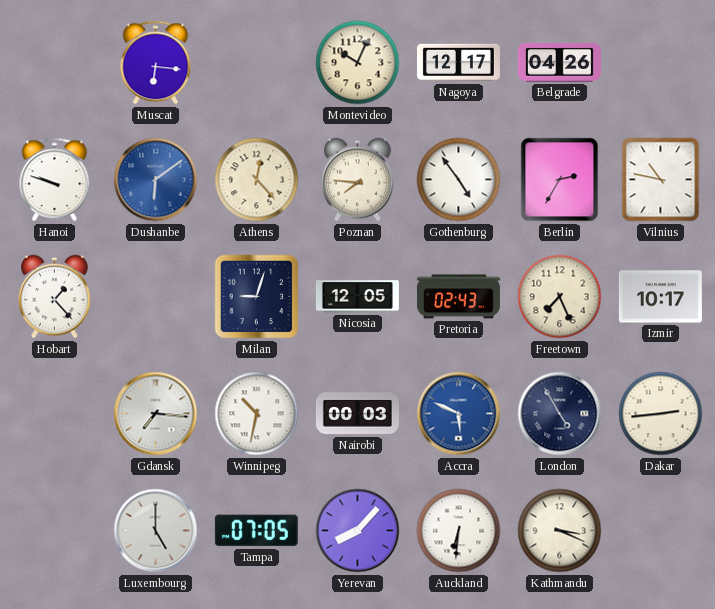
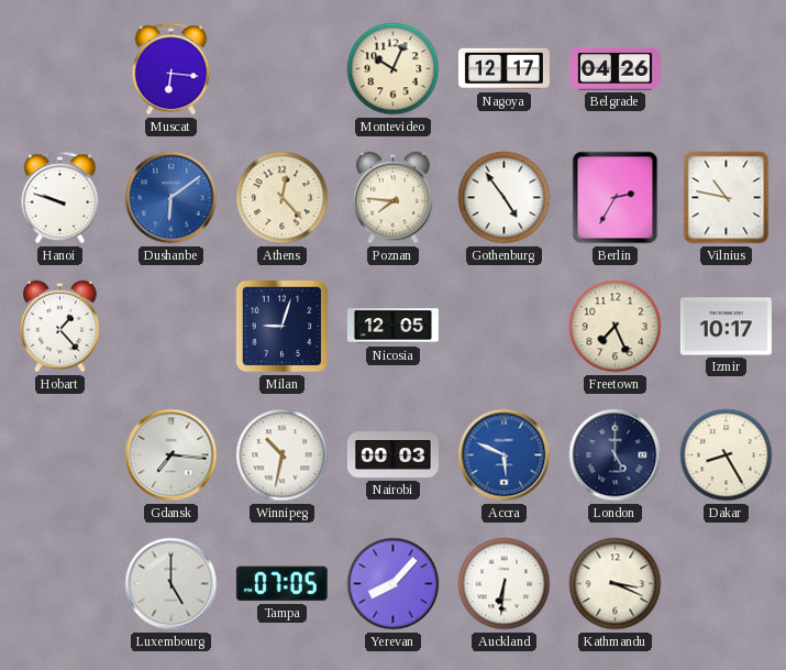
Pretoria: 02:43 -> none (458, 297)
London: 4:55 -> 5:00 (616, 455)
Dakar: 2:44 -> 8:25 (727, 455)
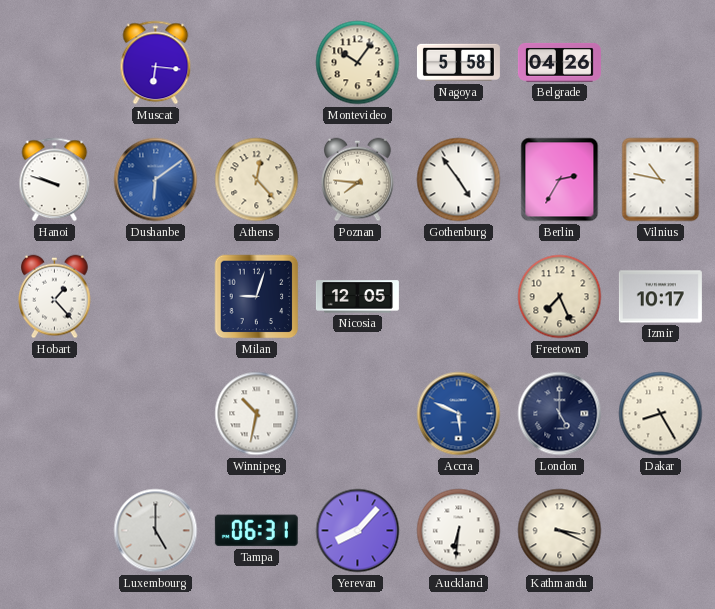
Montevideo: 10:04 -> 10:06 (358, 63)
Nagoya: 12:17 -> 5:58 (458, 63)
Gdansk: 7:16 -> none (171, 455)
Nairobi: 00:03 -> none (392, 455)
Tampa: 07:05 -> 06:31 (256, 531)
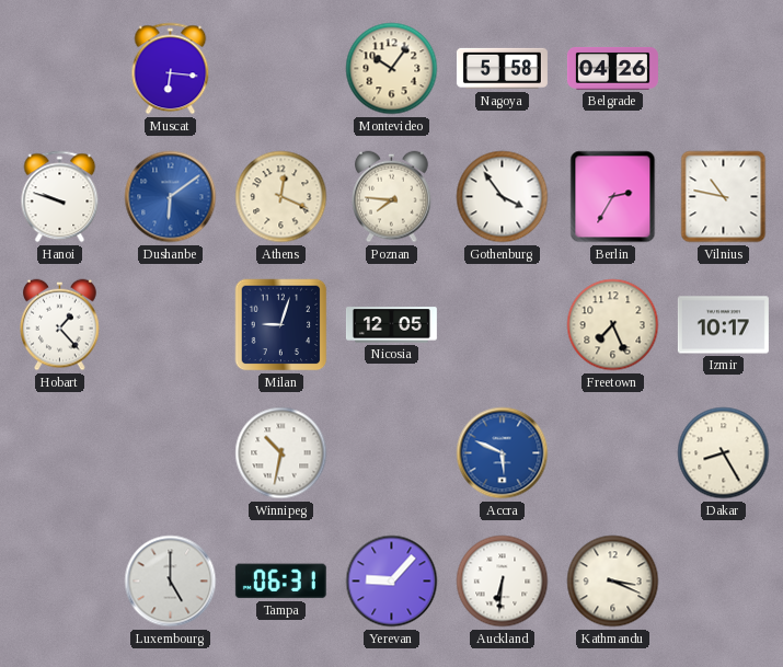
Athens: 12:23 -> 12:19 (281, 197)
Gothenburg: 4:54 -> 3:54 (503, 197)
London: 5:00 -> none (560, 414)
Yerevan: 8:07 -> 9:07 (392, 582)
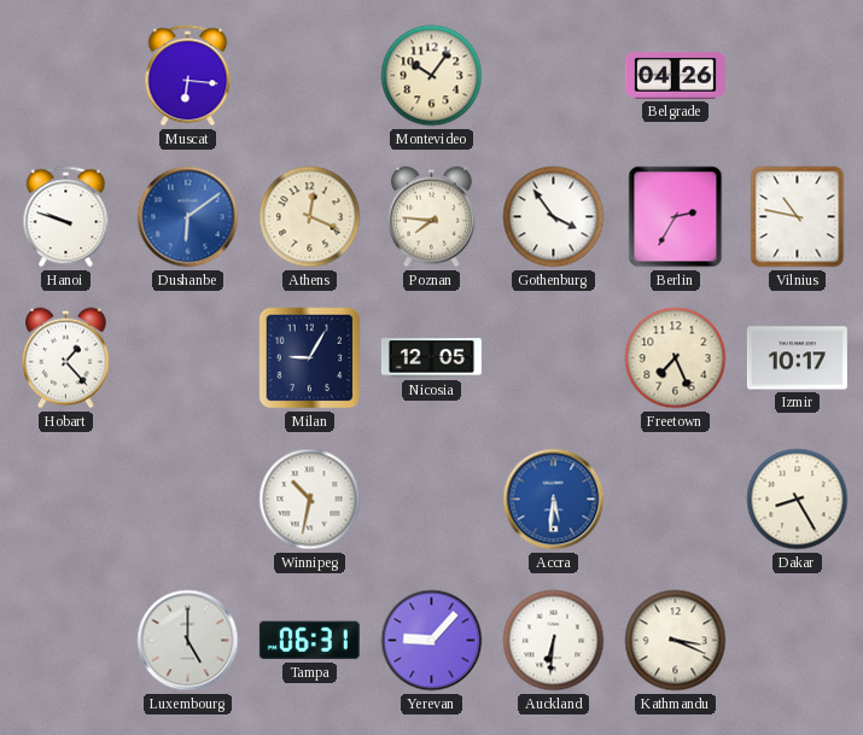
Nagoya: 5:58 -> none (502, 69)
Milan: 9:03 -> 9:05 (310, 358)
Accra: 5:49 -> 5:31 (554, 500)
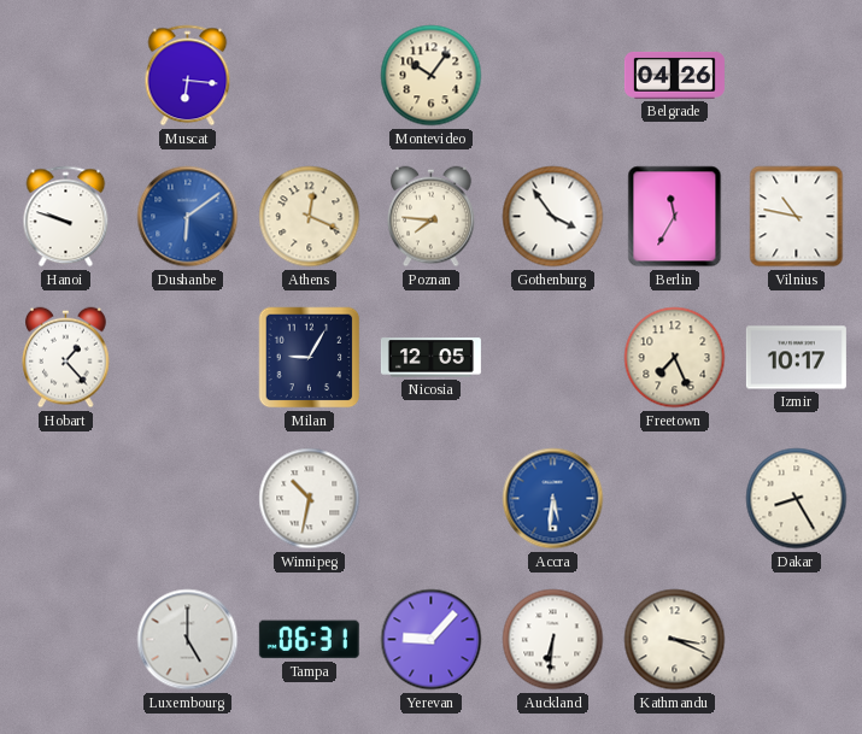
Berlin: 2:35 -> 11:35 (675, 217)
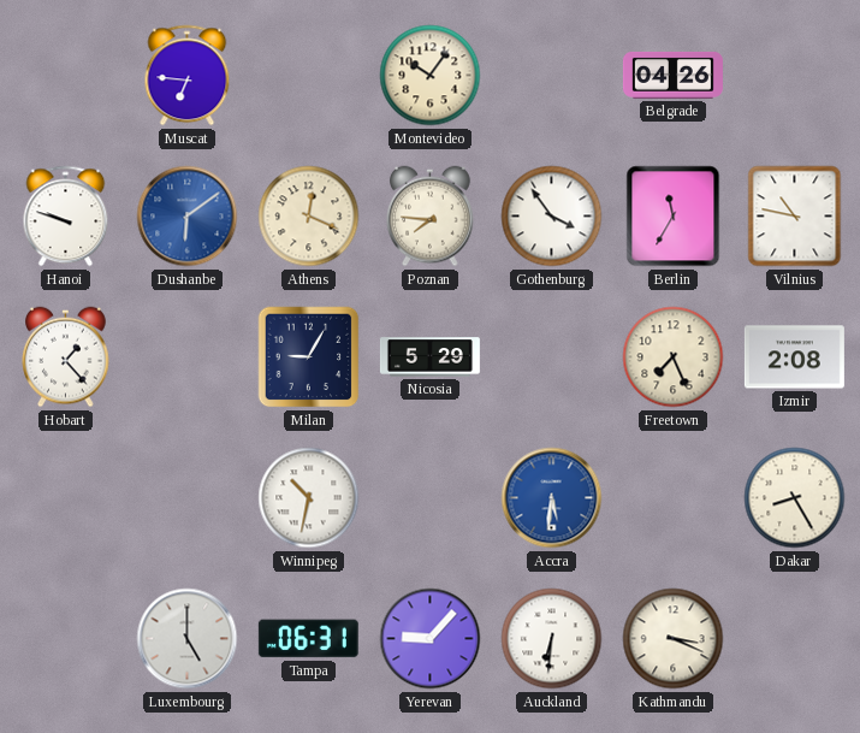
Muscat: 6:16 -> 6:46 (188, 76)
Nicosia: 12:05 -> 5:29 (429, 357)
Izmir: 10:17 -> 2:08 (794, 357)
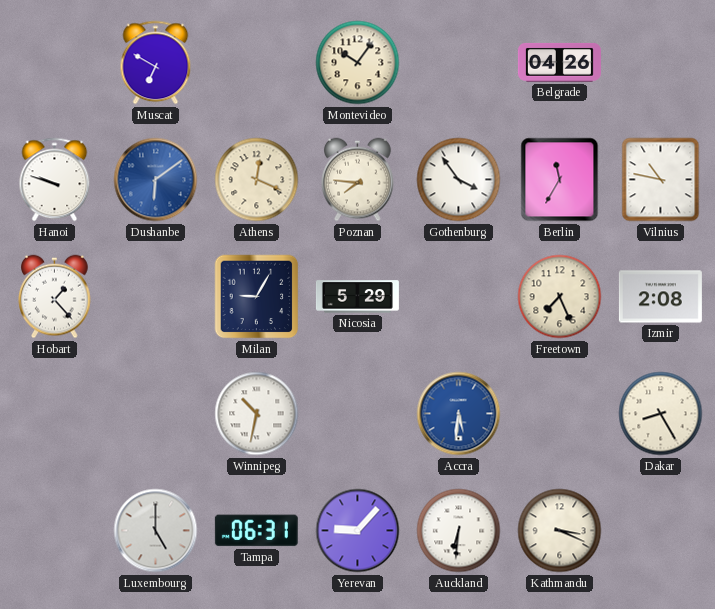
Muscat: 6:46 -> 6:50 (156, 63)
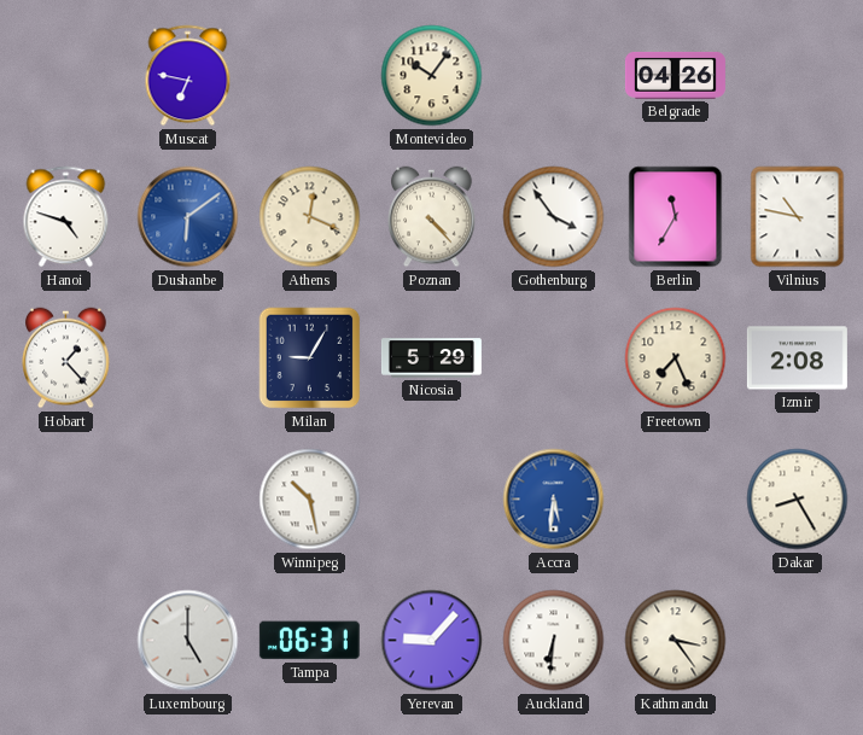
Muscat: 6:50 -> 6:47 (188, 76)
Hanoi: 9:48 -> 4:48 (66, 217)
Poznan: 7:46 -> 4:23 (432, 217)
Winnipeg: 10:32 -> 10:28 (310, 500)
Kathmandu: 3:19 -> 3:24 (676, 641)
